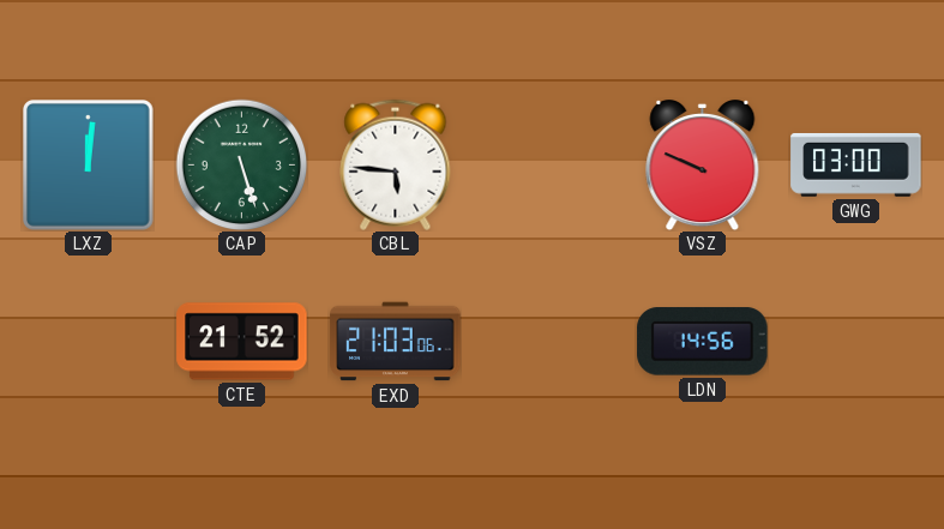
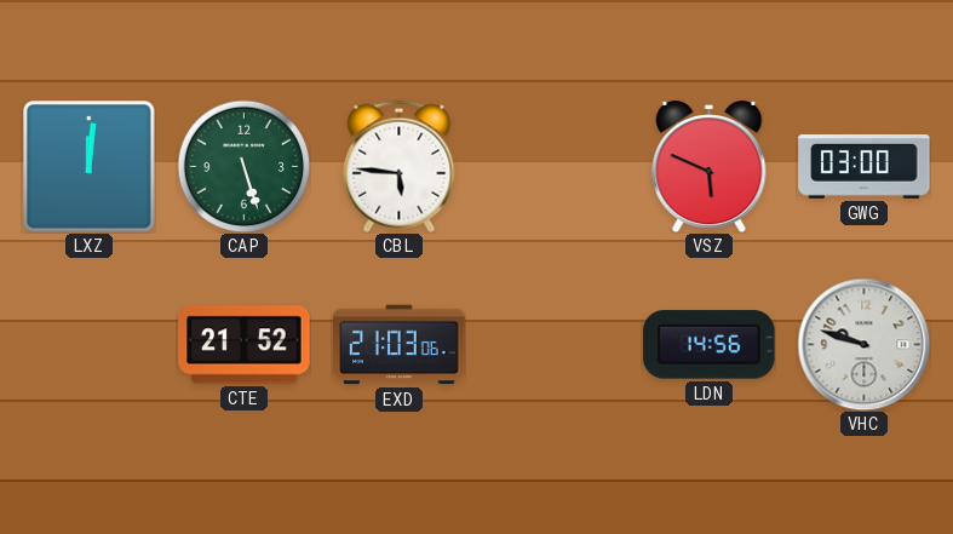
VSZ: 9:49 -> 5:49 (710, 167)
VHC: none -> 9:48 (863, 344)
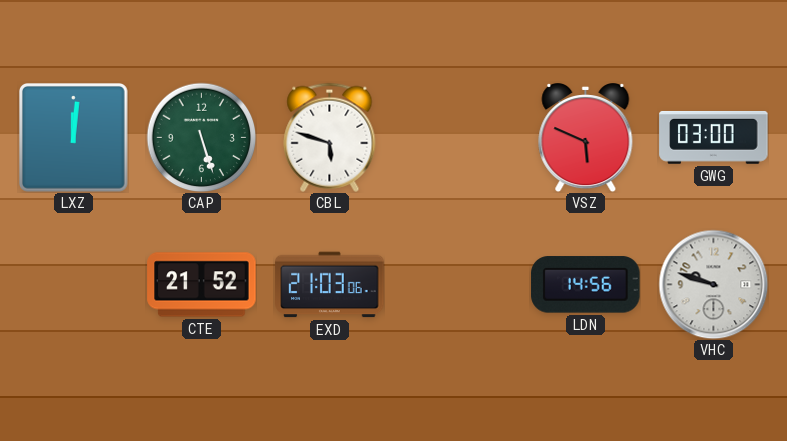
CBL: 5:46 -> 5:48 (330, 137)
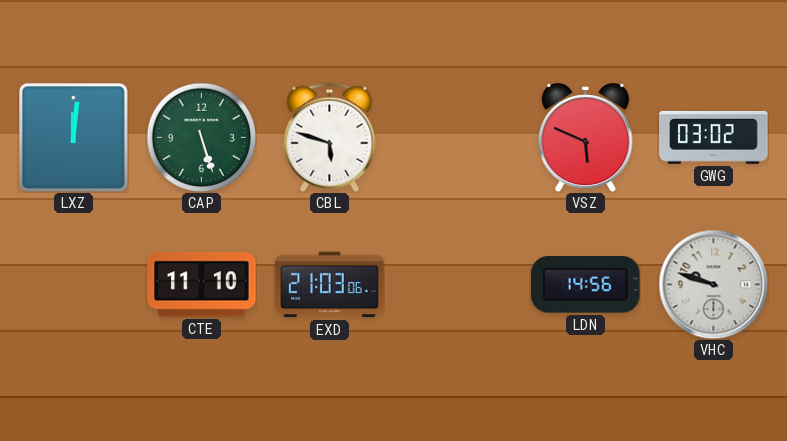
GWG: 03:00 -> 03:02 (714, 138)
CTE: 21:52 -> 11:10 (202, 285)
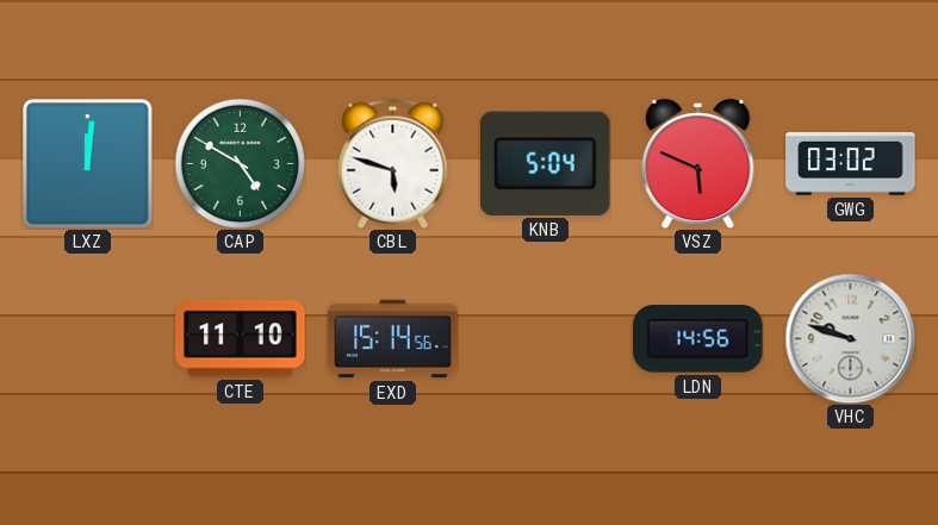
CAP: 5:27 -> 4:50 (240, 163)
KNB: none -> 5:04 (546, 163)
EXD: 21:03 -> 15:14 (393, 339)
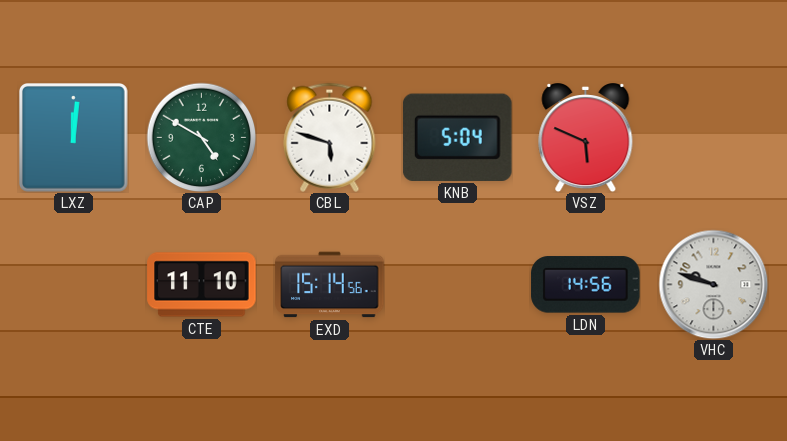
GWG: 03:02 -> none (851, 164)
